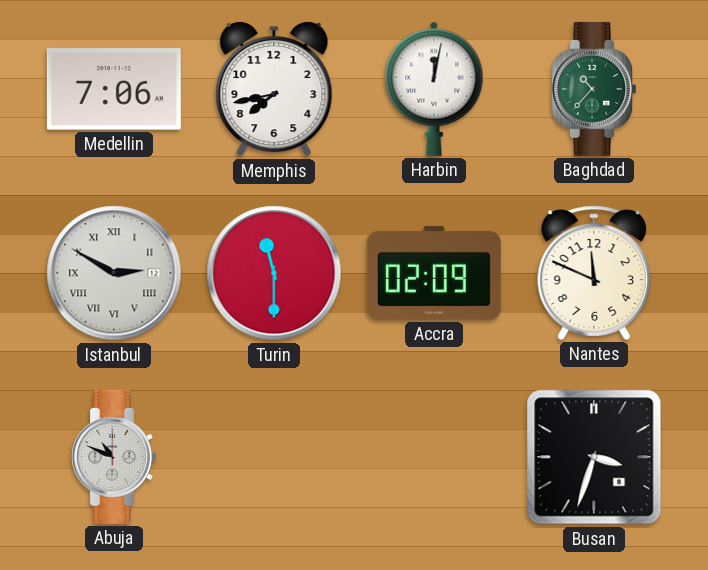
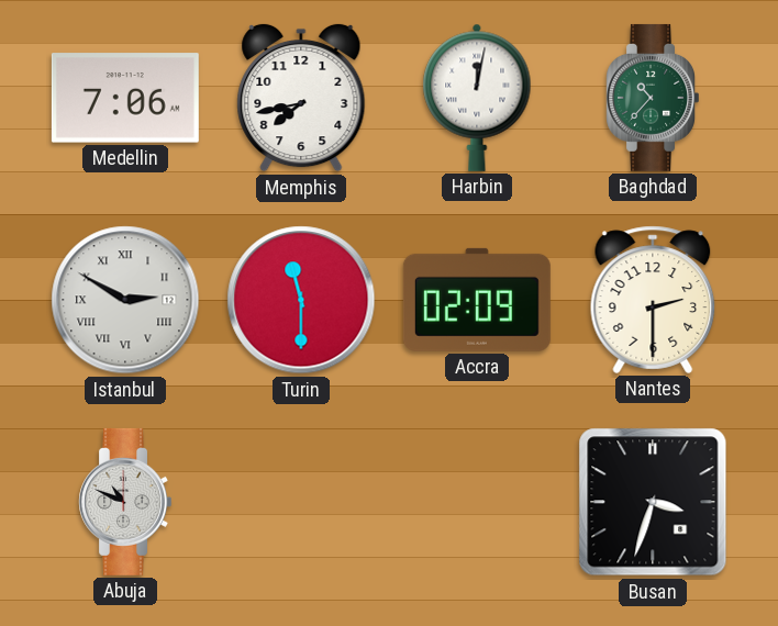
Nantes: 11:49 -> 2:30 (653, 300)
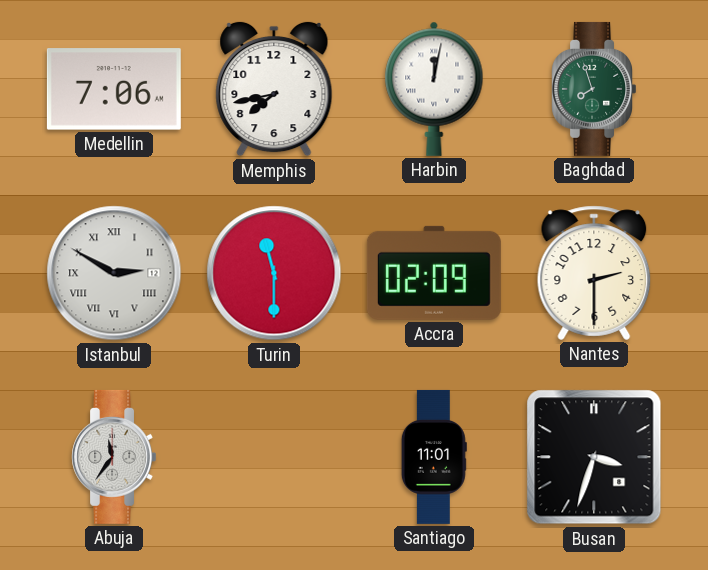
Baghdad: 10:37 -> 7:57 (593, 89)
Abuja: 10:49 -> 11:36 (113, 457)
Santiago: none -> 11:01 (434, 457)
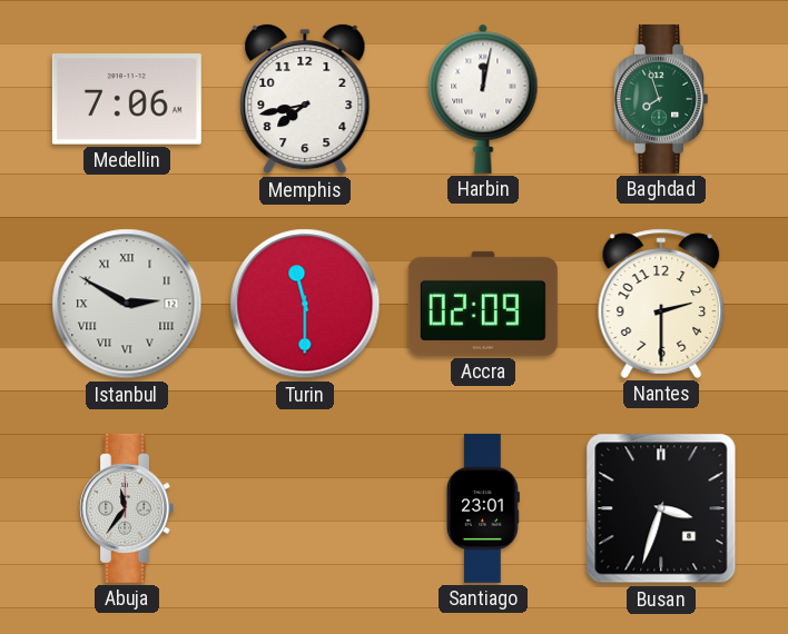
Santiago: 11:01 -> 23:01 (483, 508)
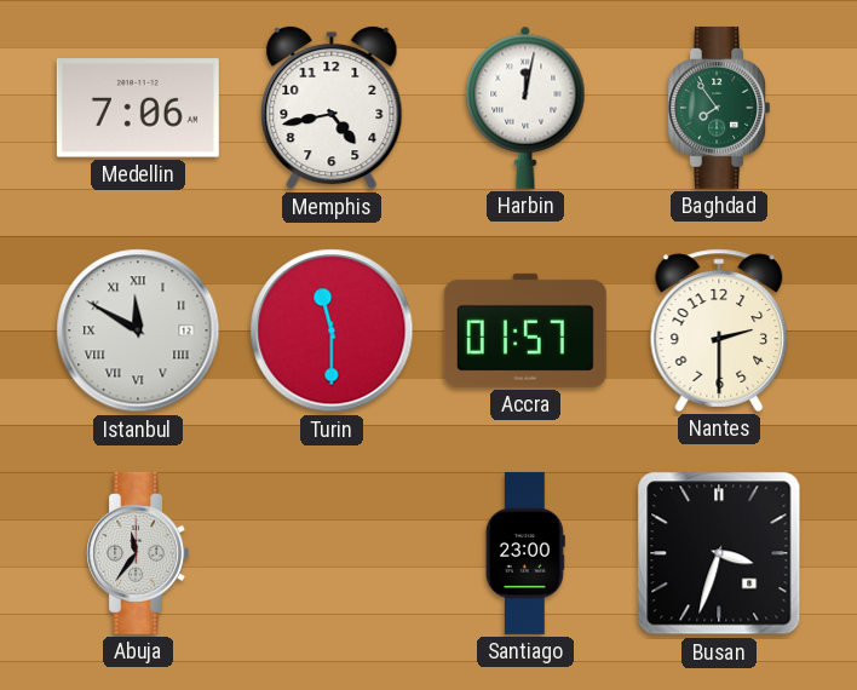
Memphis: 7:43 -> 4:43 (332, 108)
Baghdad: 7:57 -> 7:54 (718, 108)
Istanbul: 2:50 -> 11:50 (138, 330)
Accra: 02:09 -> 01:57 (525, 330)
Santiago: 23:01 -> 23:00 (525, 553)
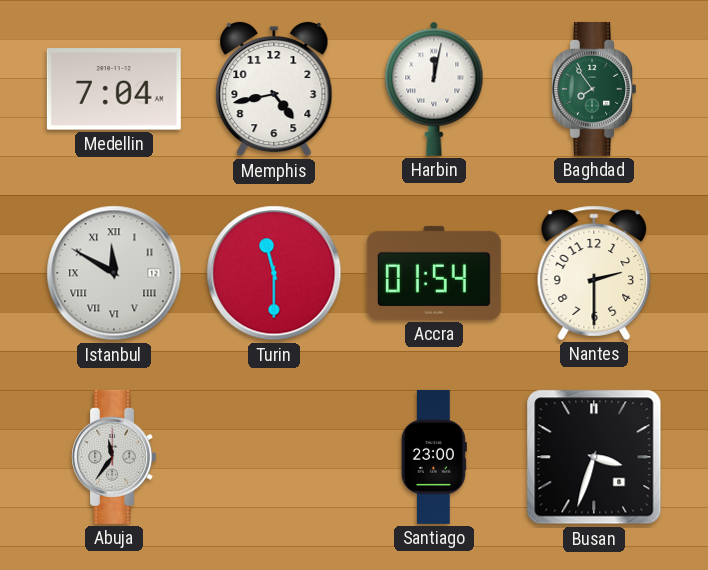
Medellin: 7:06 -> 7:04 (114, 89)
Accra: 01:57 -> 01:54 (434, 273)
